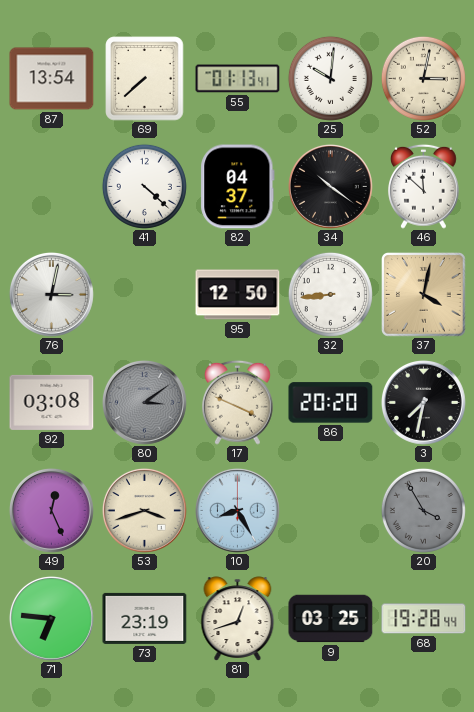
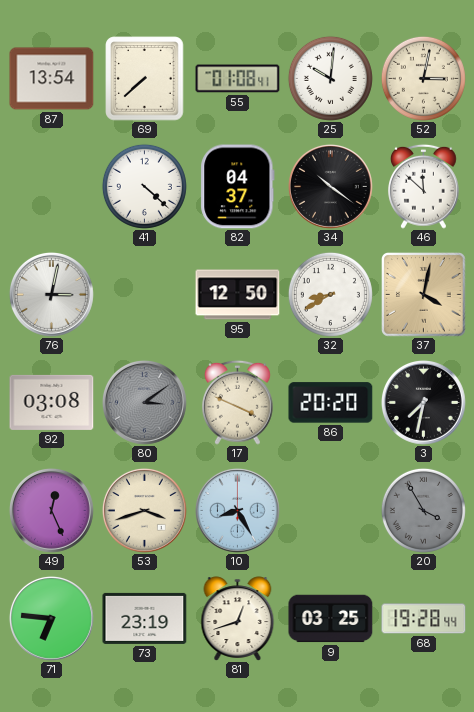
55: 01:13 -> 01:08 (238, 79)
32: 8:44 -> 8:40 (330, 294)
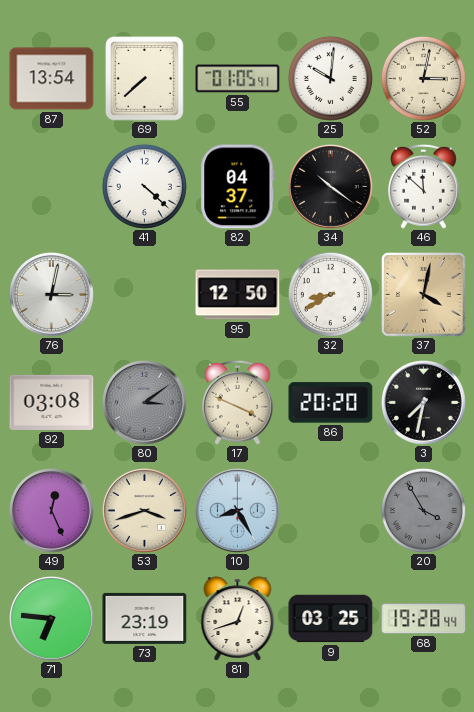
55: 01:08 -> 01:05 (238, 79)
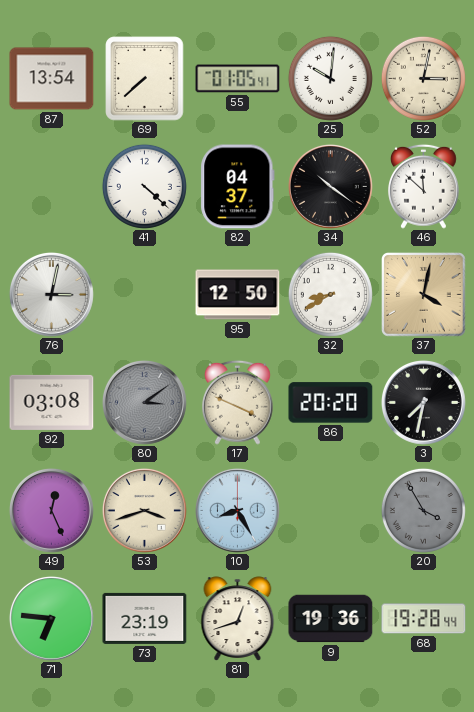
9: 03:25 -> 19:36 (331, 619)
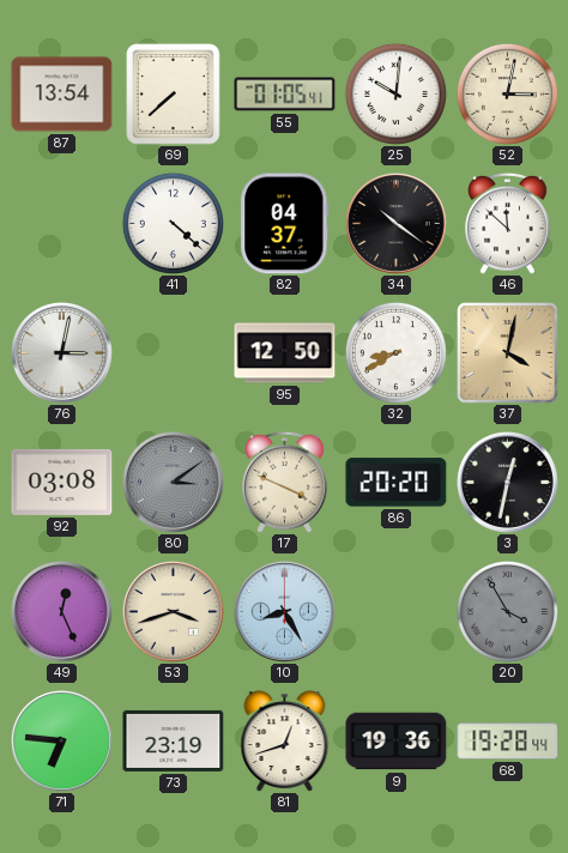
3: 7:32 -> 12:32 (507, 482)
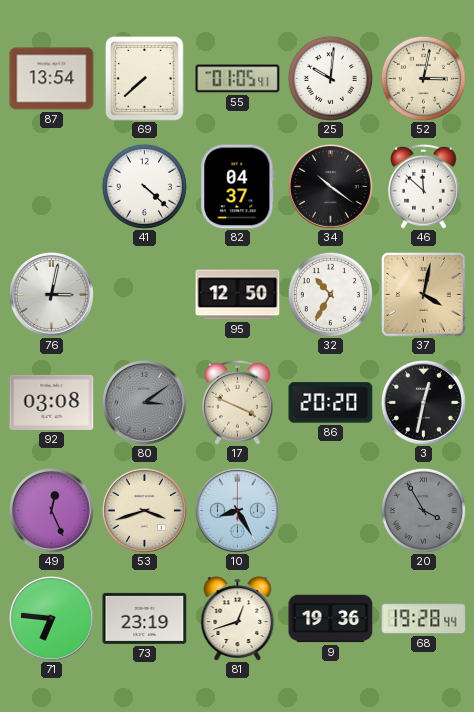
32: 8:40 -> 10:35 (330, 294)
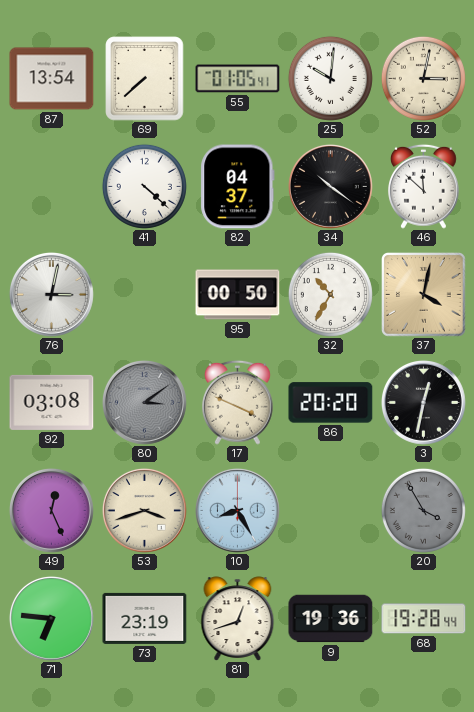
95: 12:50 -> 00:50 (238, 295)
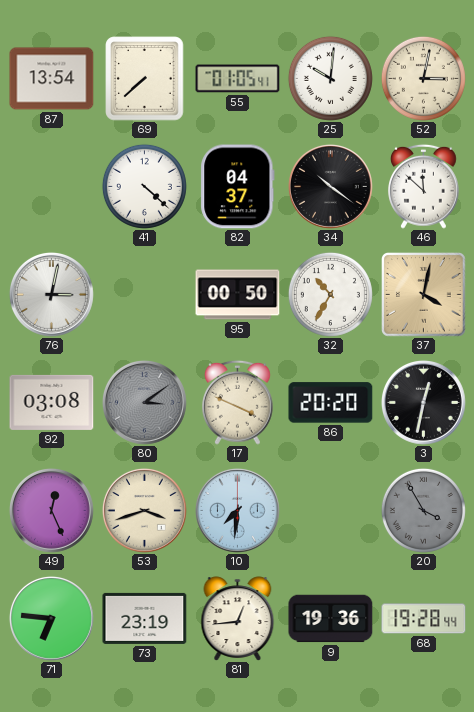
10: 8:25 -> 7:31 (237, 510)
81: 12:42 -> 12:44 (238, 619)
